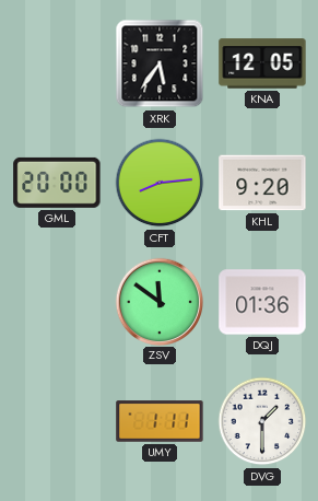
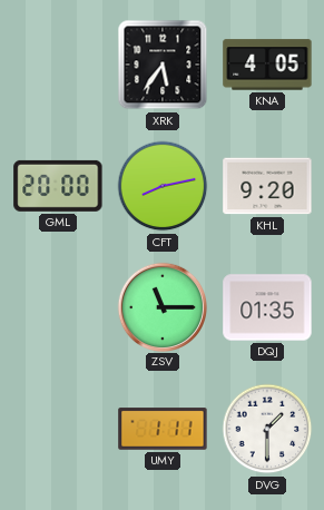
KNA: 12:05 -> 4:05 (267, 65)
CFT: 8:14 -> 8:13 (163, 186)
ZSV: 11:51 -> 11:15 (161, 306)
DQJ: 01:36 -> 01:35 (267, 307)
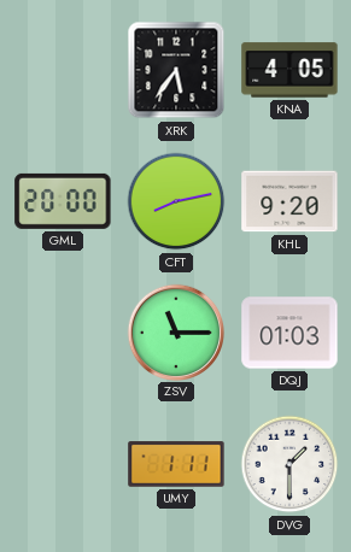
DQJ: 01:35 -> 01:03 (289, 333)
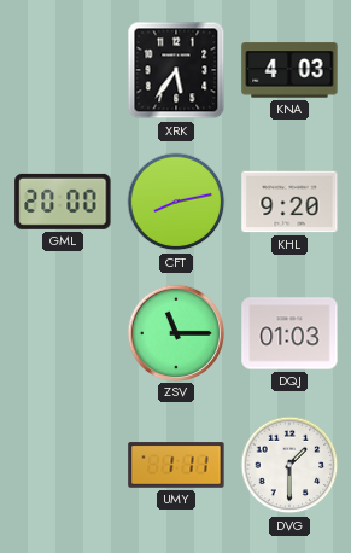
KNA: 4:05 -> 4:03 (289, 70)
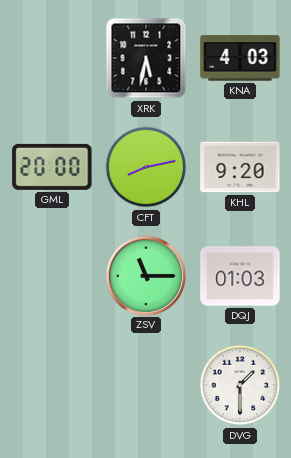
XRK: 5:36 -> 5:32 (146, 58)
UMY: 1:11 -> none (176, 465)
